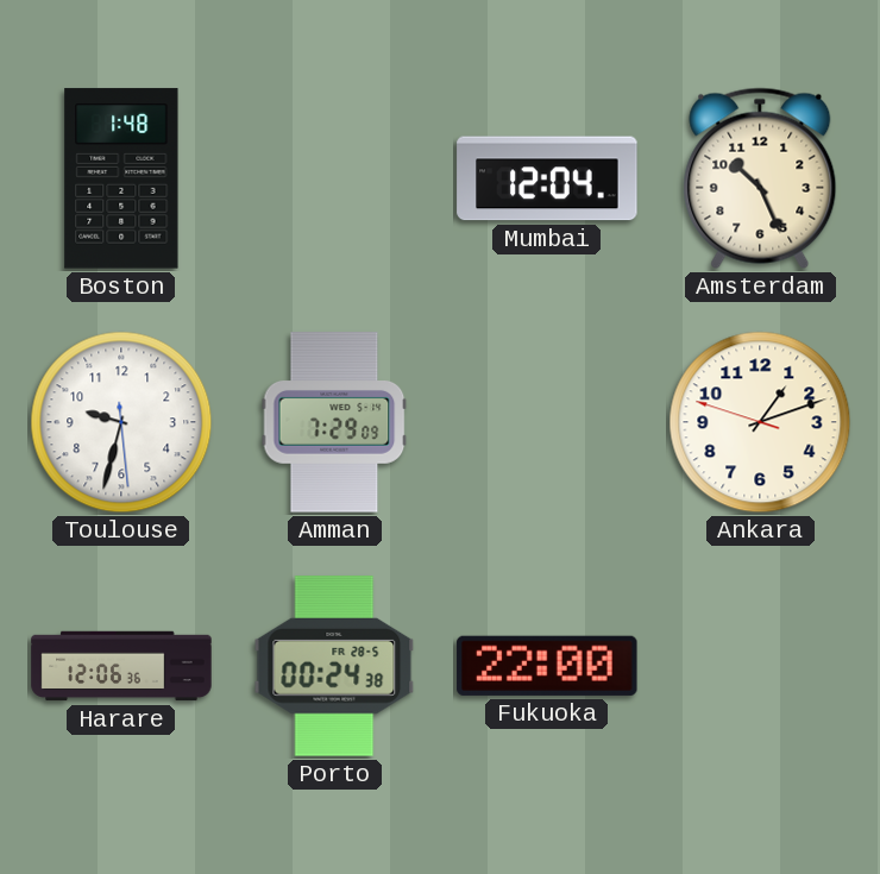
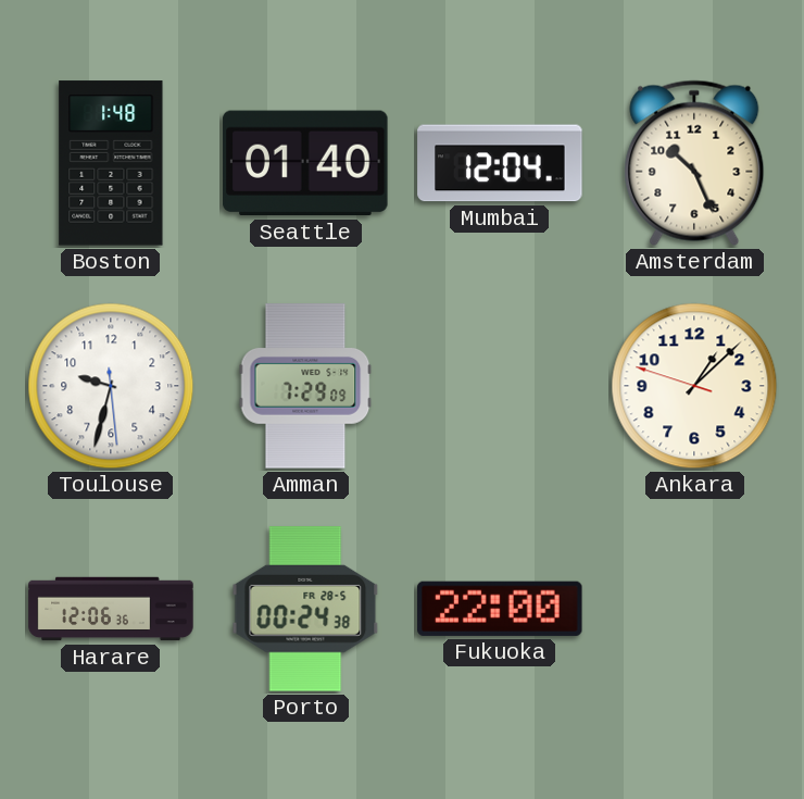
Seattle: none -> 01:40 (305, 163)
Ankara: 1:11 -> 1:07 (694, 386)
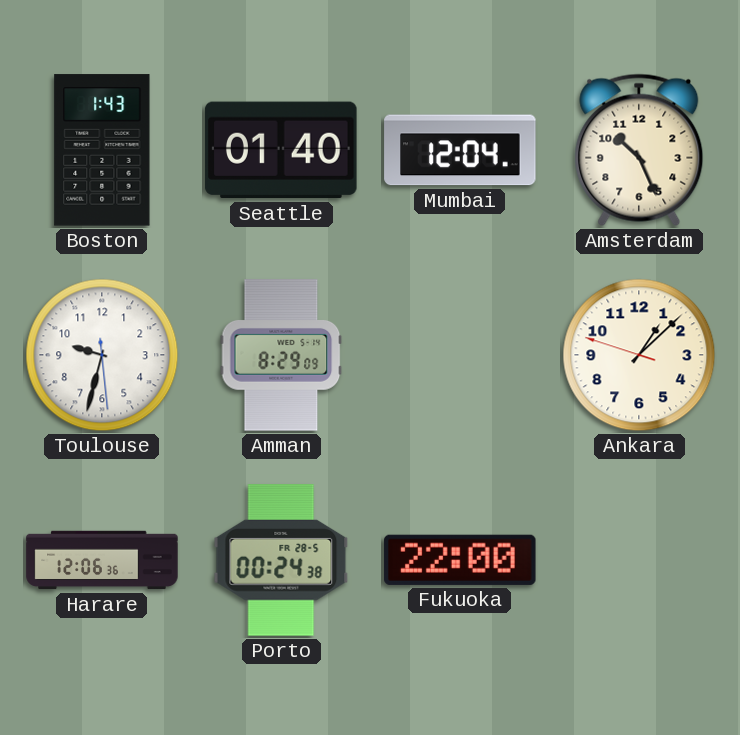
Boston: 1:48 -> 1:43 (102, 150)
Amman: 7:29 -> 8:29 (281, 355)
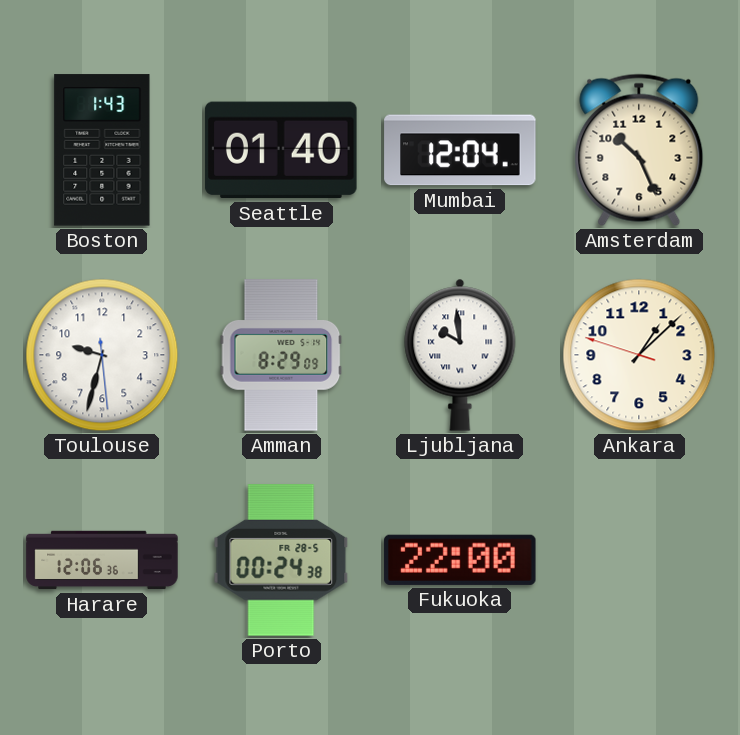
Ljubljana: none -> 9:59 (460, 355)
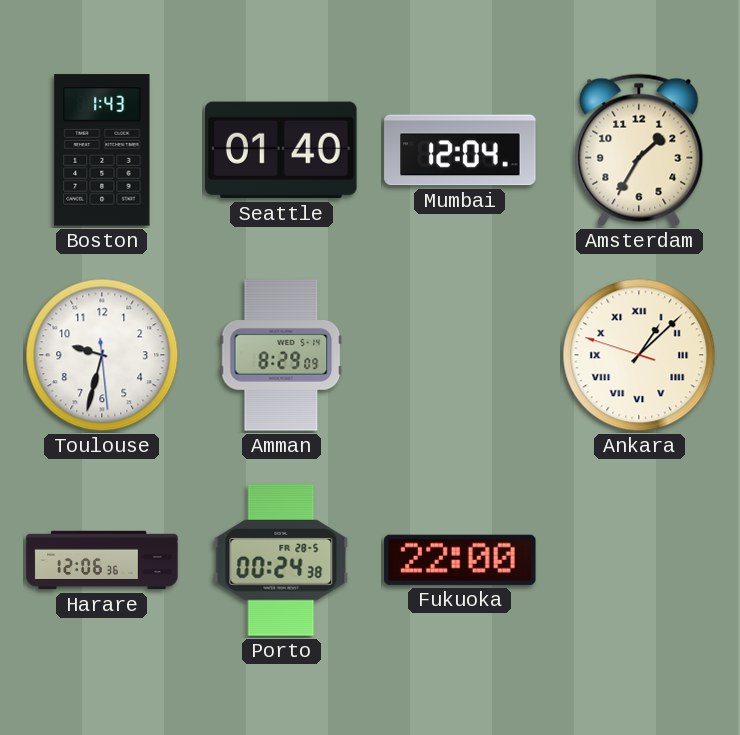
Amsterdam: 10:26 -> 1:35 (639, 150)
Ljubljana: 9:59 -> none (460, 355)
Ankara numerals: Arabic -> Roman (639, 355)
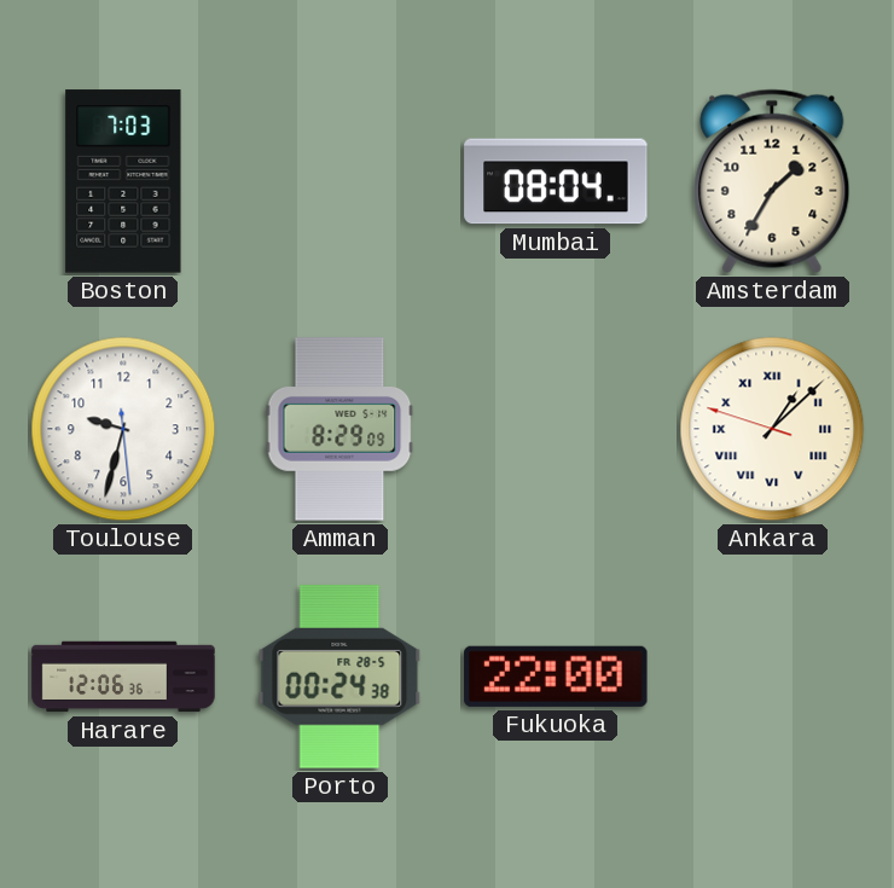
Boston: 1:43 -> 7:03 (123, 181)
Seattle: 01:40 -> none (281, 150)
Mumbai: 12:04 -> 08:04 (556, 181)
